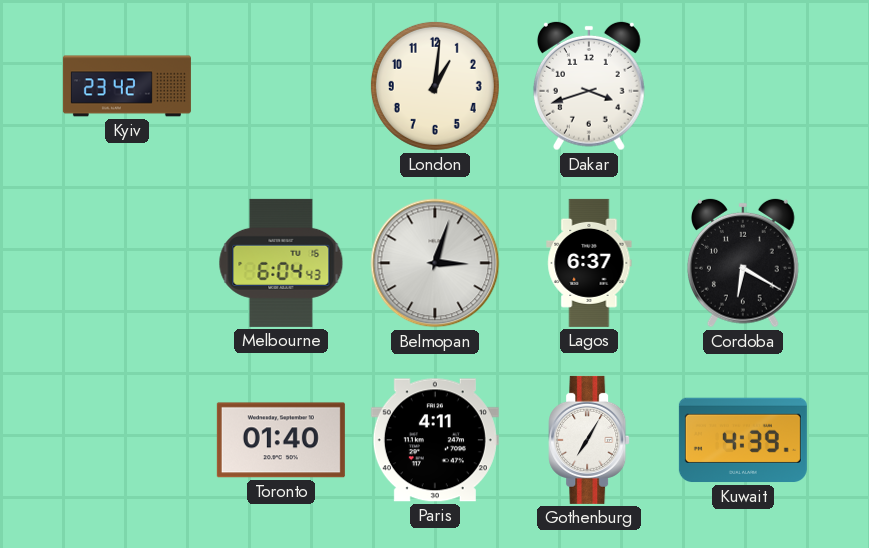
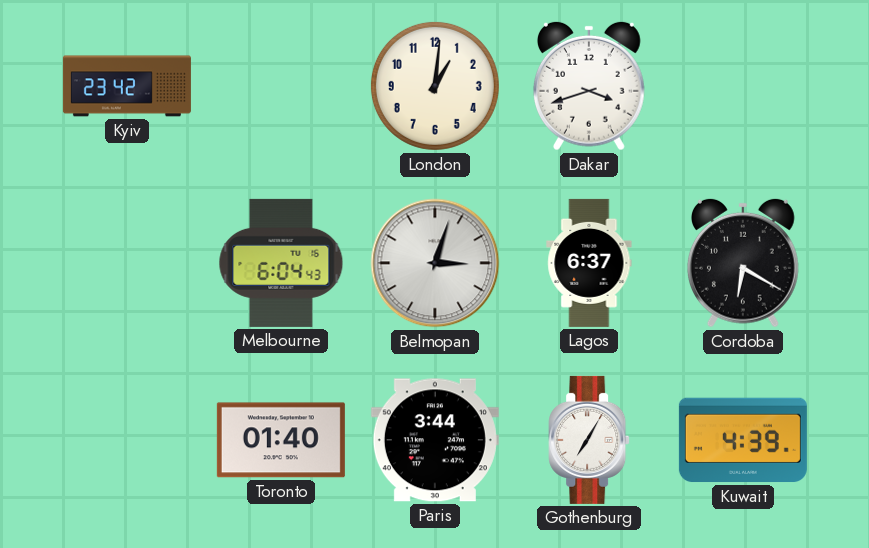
Paris: 4:11 -> 3:44 (435, 440)
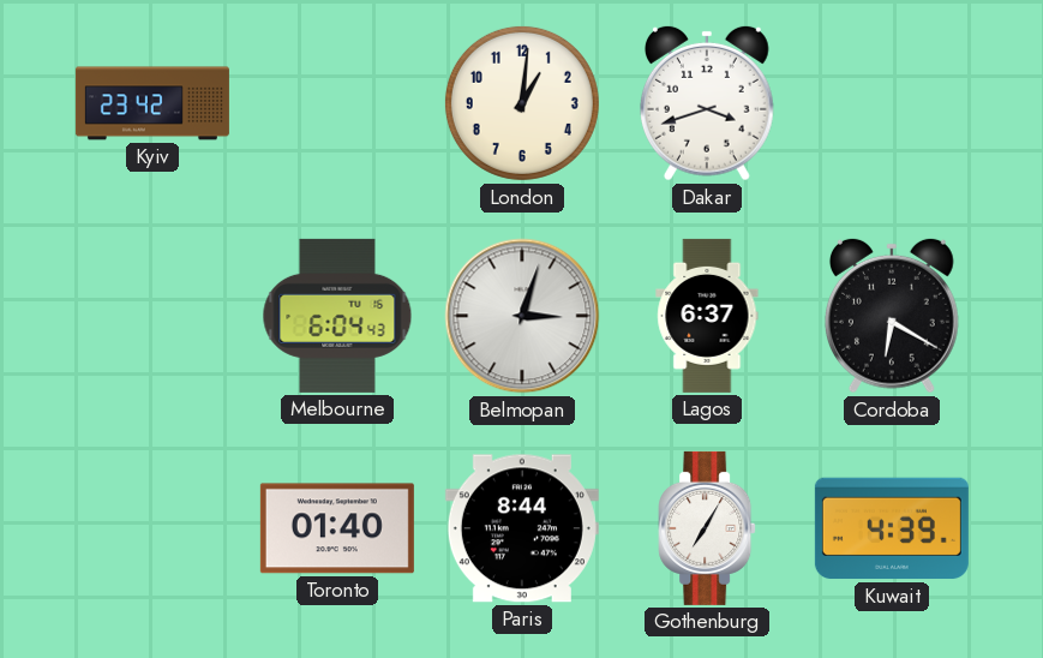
Paris: 3:44 -> 8:44 (522, 528)
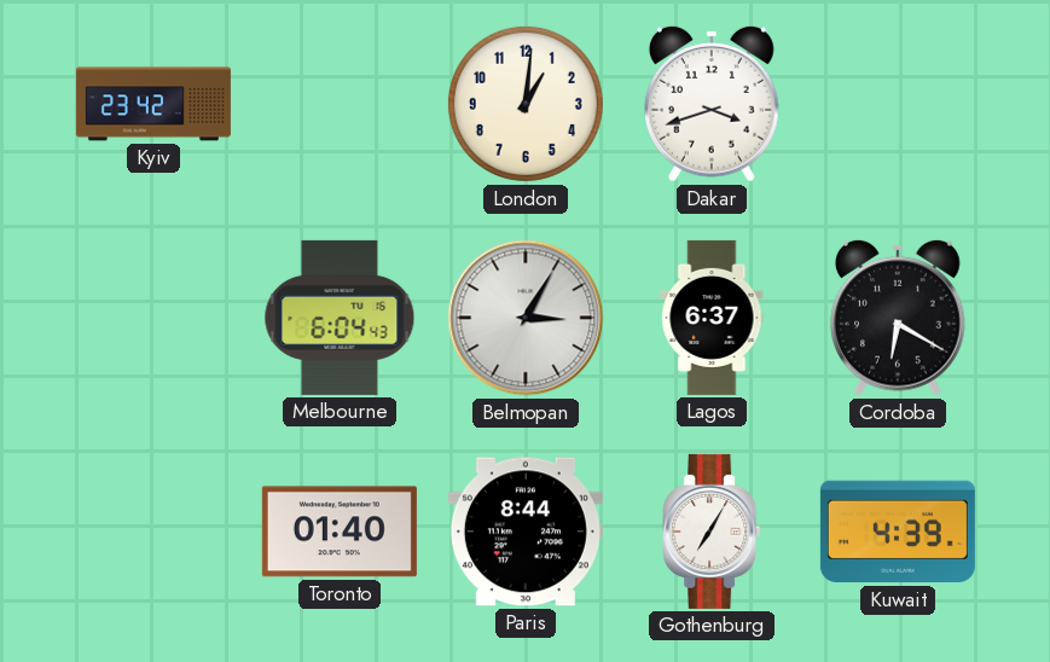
Belmopan: 3:03 -> 3:05 (526, 318)
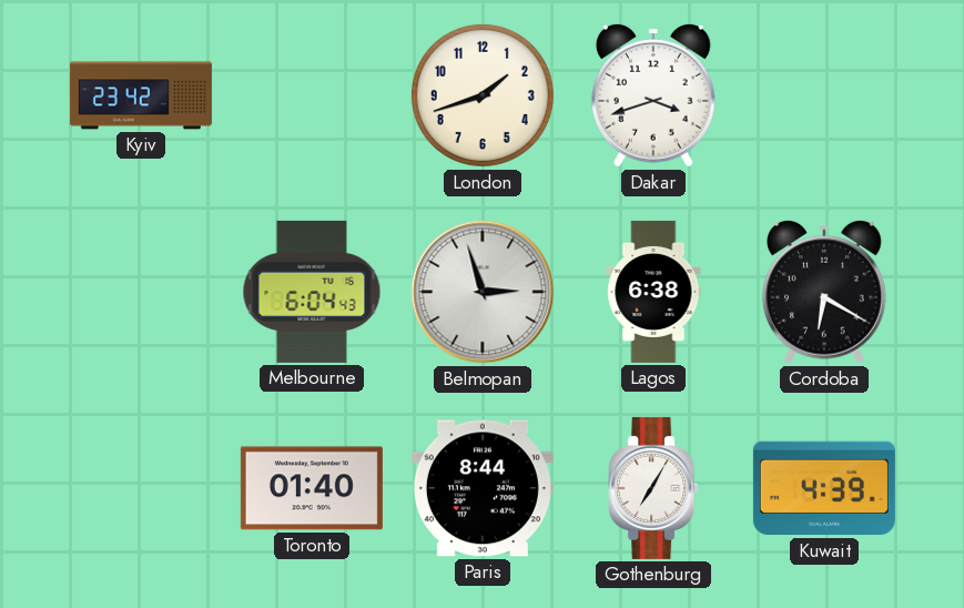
London: 1:01 -> 1:42 (483, 95)
Belmopan: 3:05 -> 2:57 (483, 292)
Lagos: 6:37 -> 6:38 (653, 292)
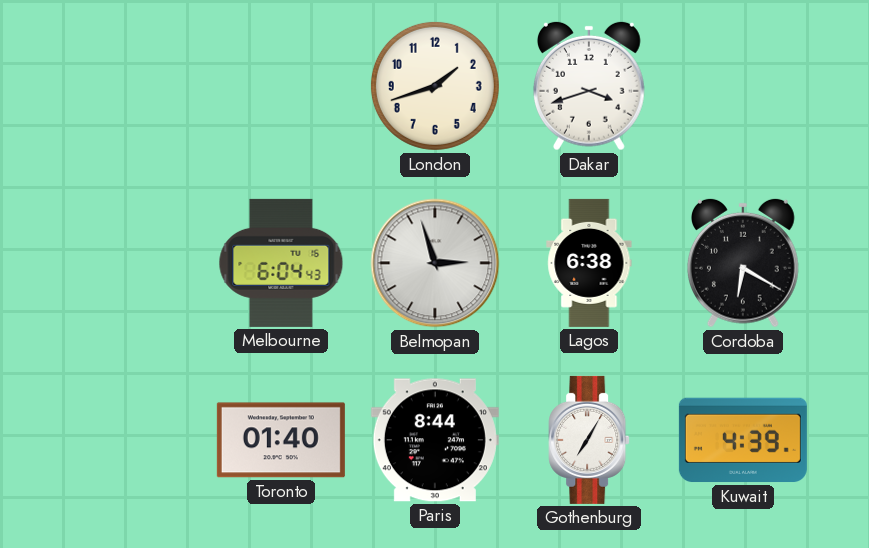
Kyiv: 23:42 -> none (141, 95)
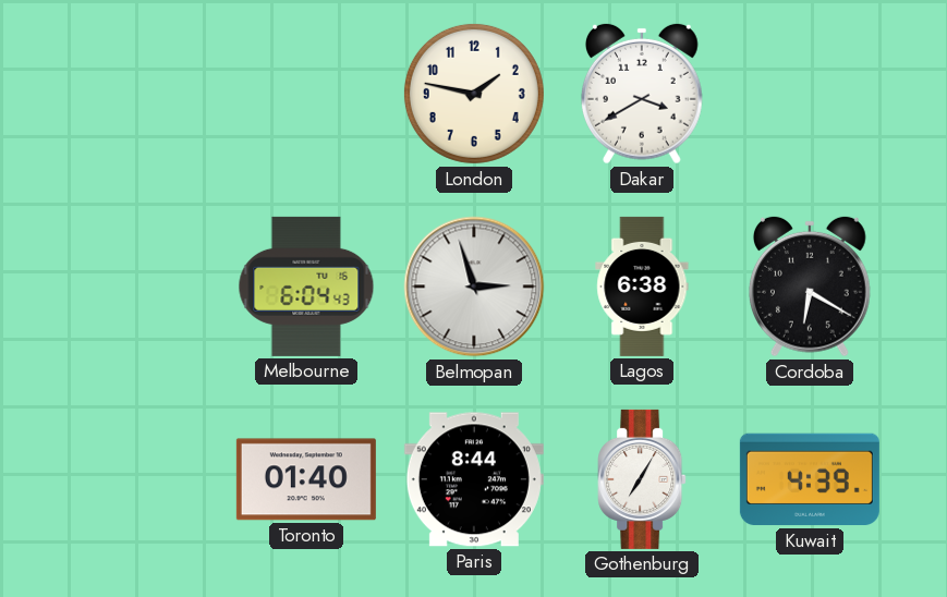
London: 1:42 -> 1:47 (474, 94)
Dakar: 3:42 -> 3:40 (642, 94)
